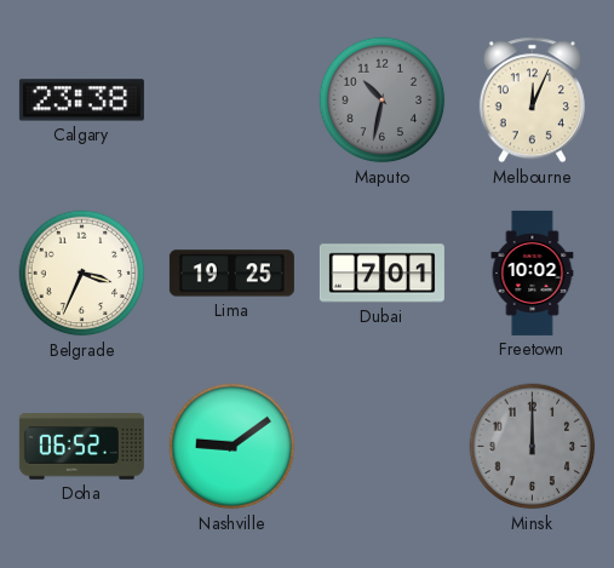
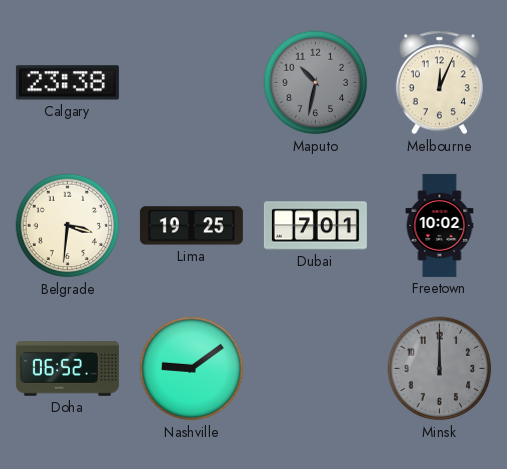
Belgrade: 3:34 -> 3:31 (68, 226)
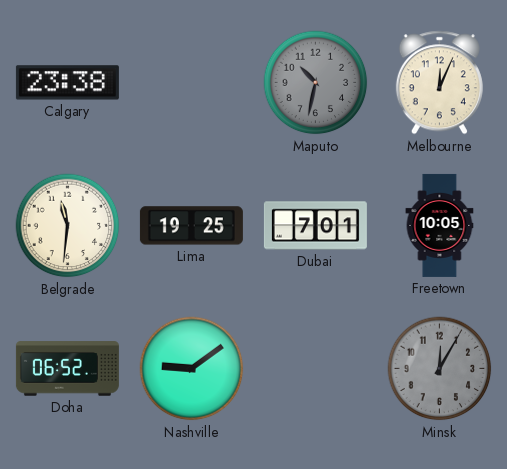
Belgrade: 3:31 -> 11:31 (68, 226)
Freetown: 10:02 -> 10:05 (440, 225)
Minsk: 12:00 -> 12:05 (440, 369)
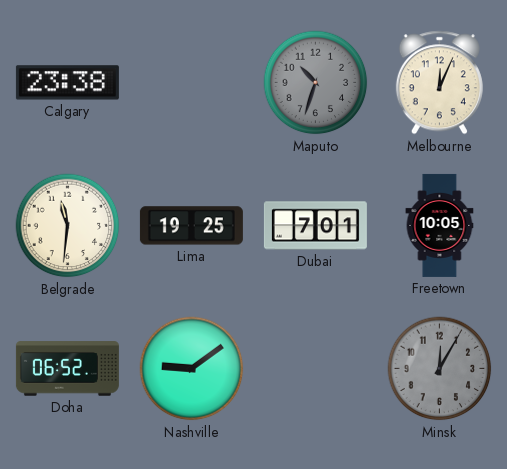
Maputo: 10:32 -> 10:33 (316, 83)
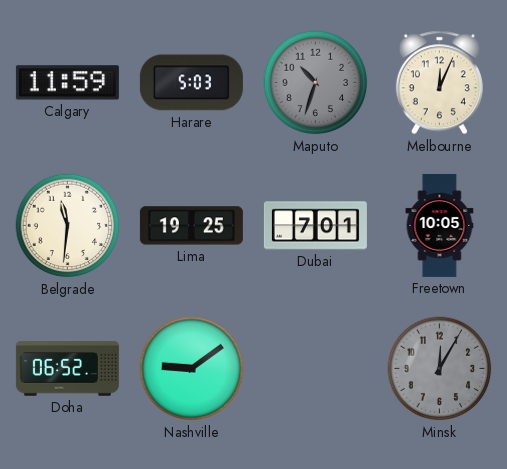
Calgary: 23:38 -> 11:59 (67, 83)
Harare: none -> 5:03 (191, 83)
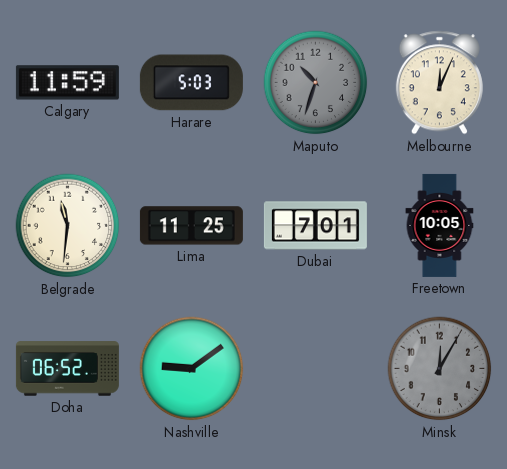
Lima: 19:25 -> 11:25 (191, 226)
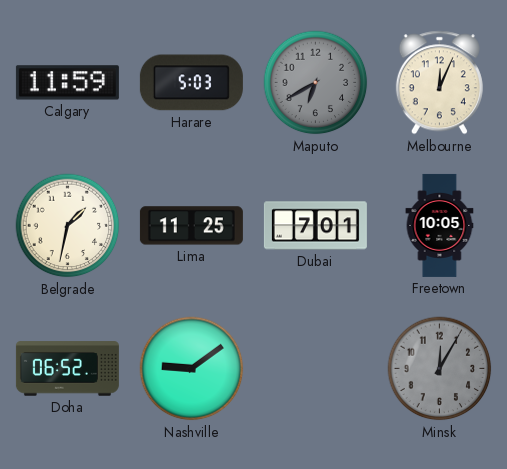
Maputo: 10:33 -> 6:40 (316, 83)
Belgrade: 11:31 -> 1:32 (68, 226)
